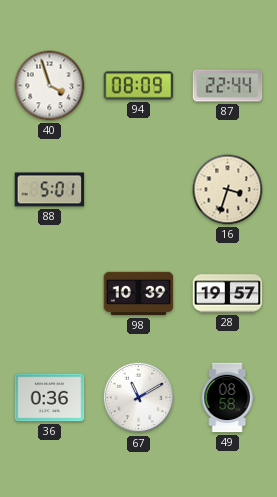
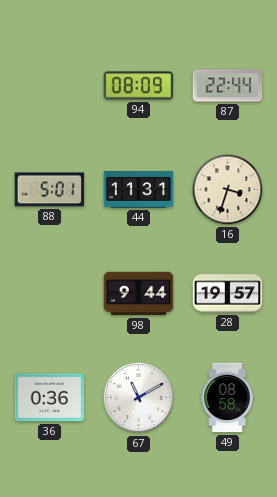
40: 3:57 -> none (50, 86)
44: none -> 11:31 (139, 190)
98: 10:39 -> 9:44 (139, 294)
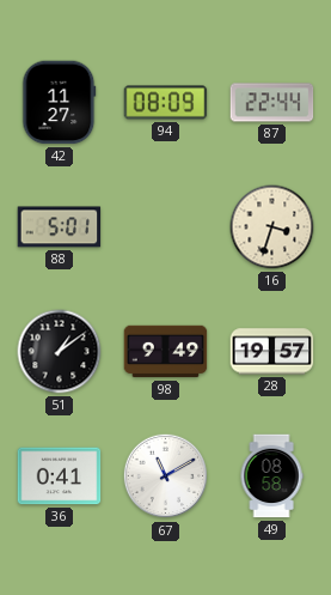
42: none -> 11:27 (60, 103)
44: 11:31 -> none (139, 190)
51: none -> 1:09 (60, 352)
98: 9:44 -> 9:49 (166, 352)
36: 0:36 -> 0:41 (60, 476)
